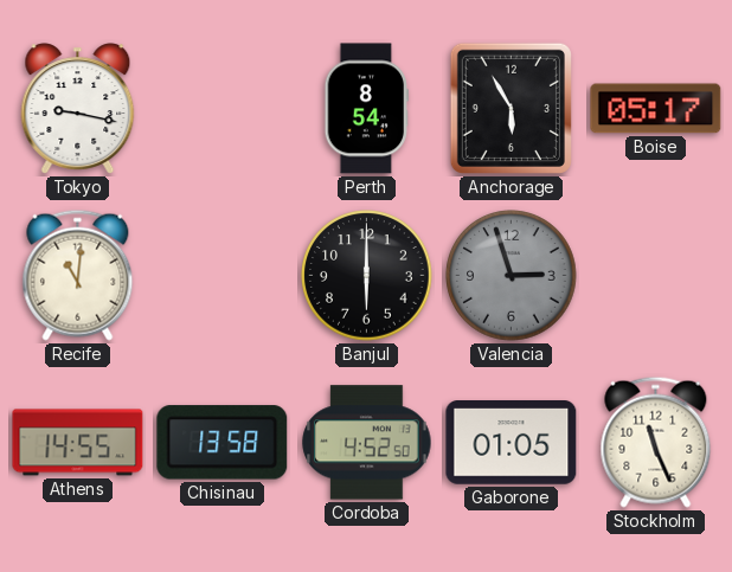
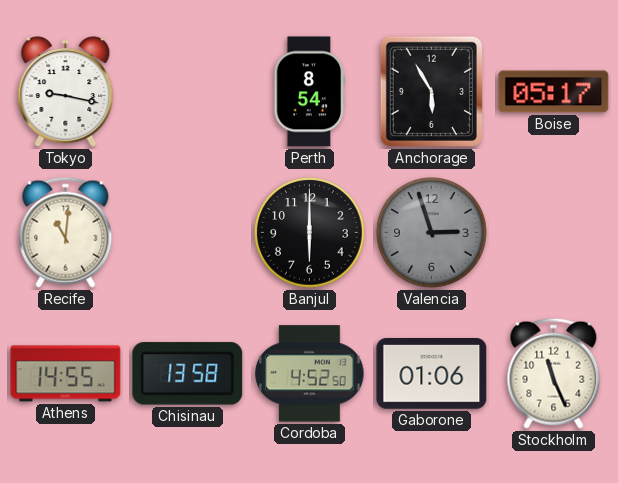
Gaborone: 01:05 -> 01:06 (432, 374)
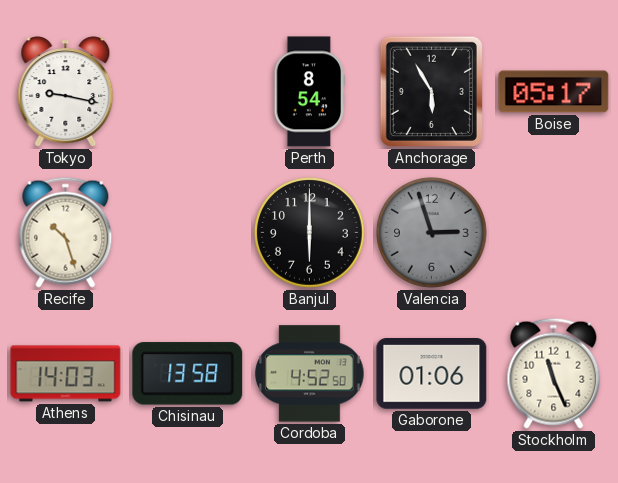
Recife: 11:01 -> 10:27 (66, 232)
Athens: 14:55 -> 14:03 (66, 374)
